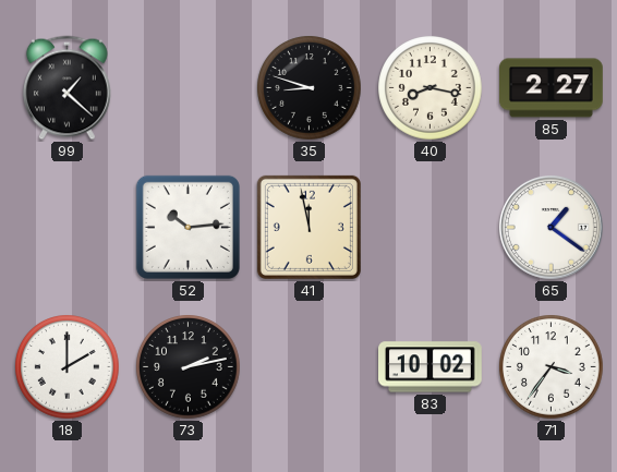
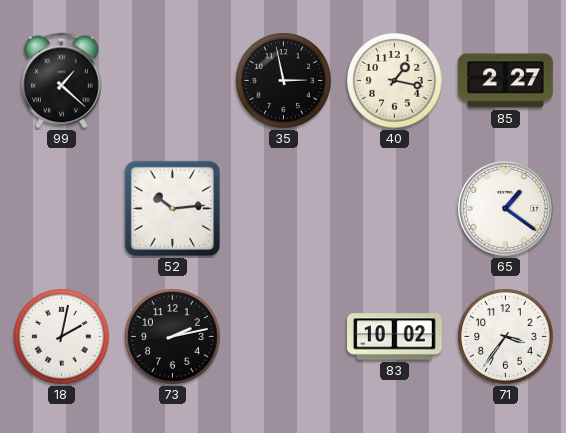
35: 8:48 -> 2:58 (284, 81)
40: 8:17 -> 1:17 (395, 81)
41: 11:58 -> none (308, 227)
18: 2:00 -> 2:02 (62, 337)
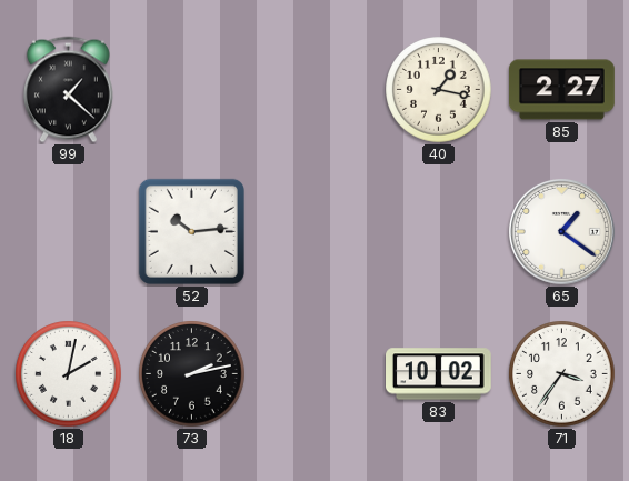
35: 2:58 -> none (284, 81)
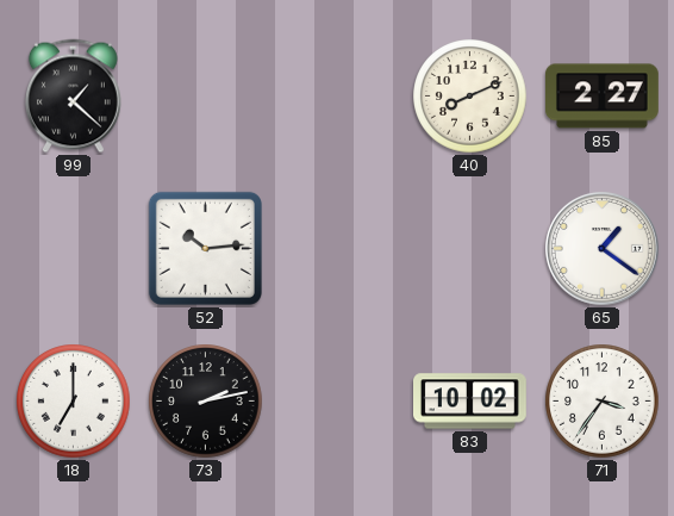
40: 1:17 -> 8:11 (470, 97)
18: 2:02 -> 7:00 (74, 402)
